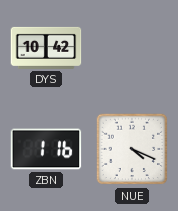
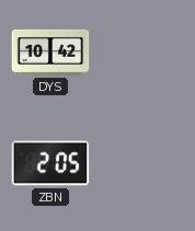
ZBN: 1:16 -> 2:05 (50, 163)
NUE: 4:19 -> none (132, 149)
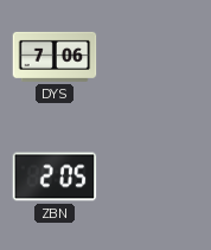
DYS: 10:42 -> 7:06 (55, 57)
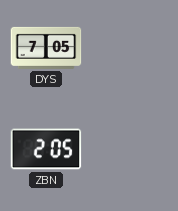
DYS: 7:06 -> 7:05 (46, 48)
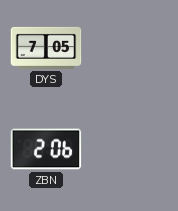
ZBN: 2:05 -> 2:06 (46, 149)
